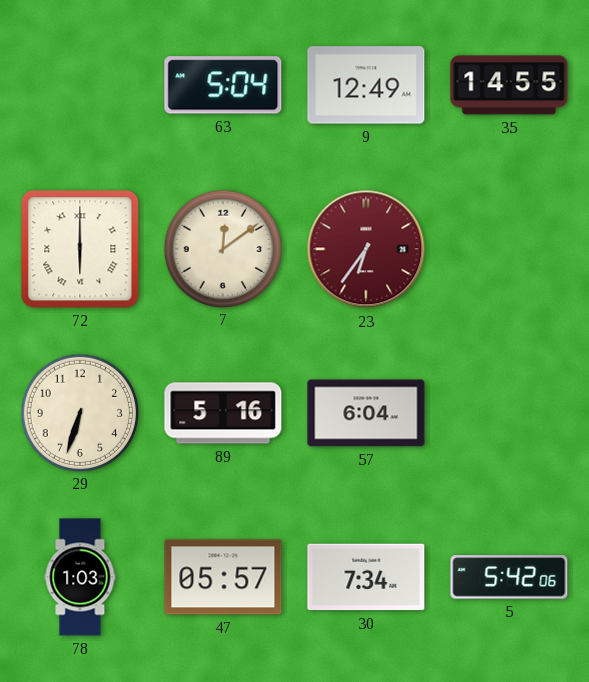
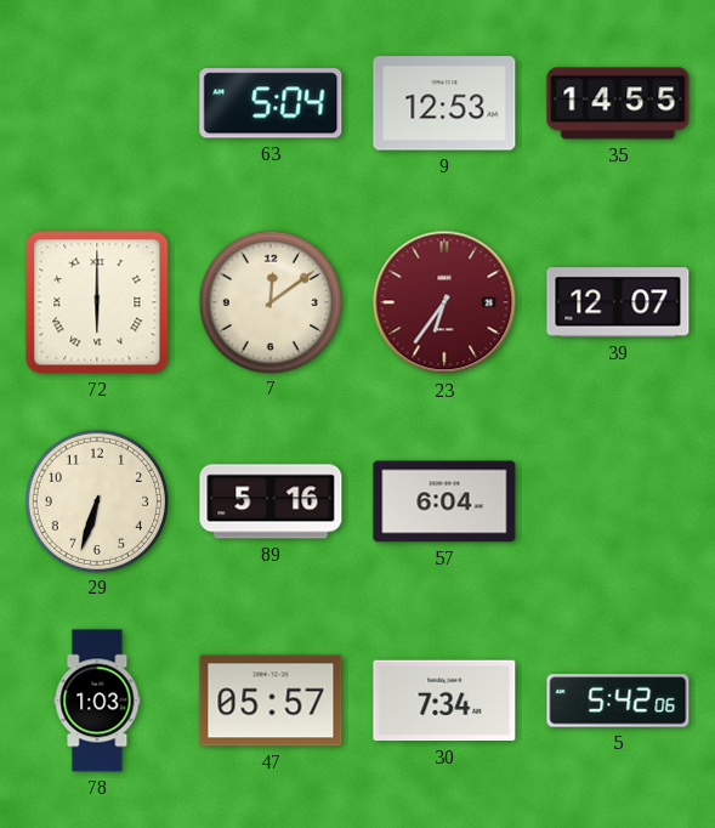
9: 12:49 -> 12:53 (444, 103)
39: none -> 12:07 (618, 302)
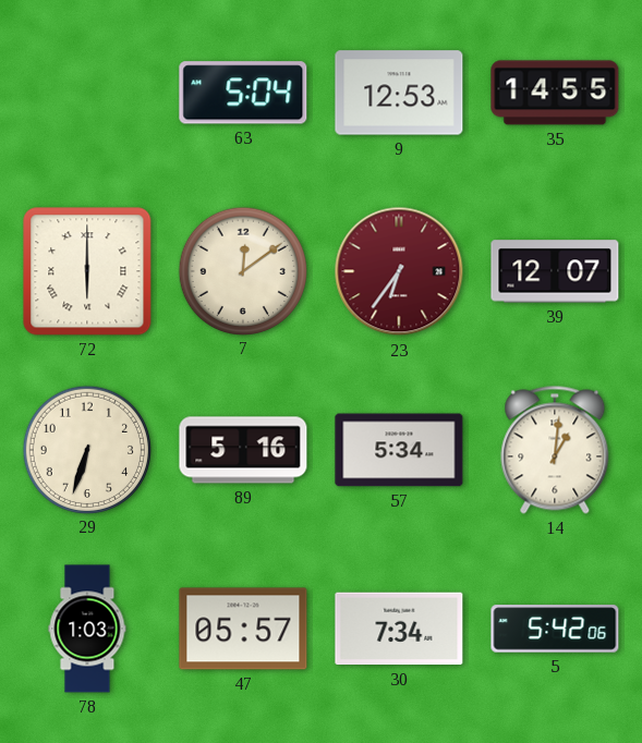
57: 6:04 -> 5:34 (399, 450)
14: none -> 1:01 (555, 450)
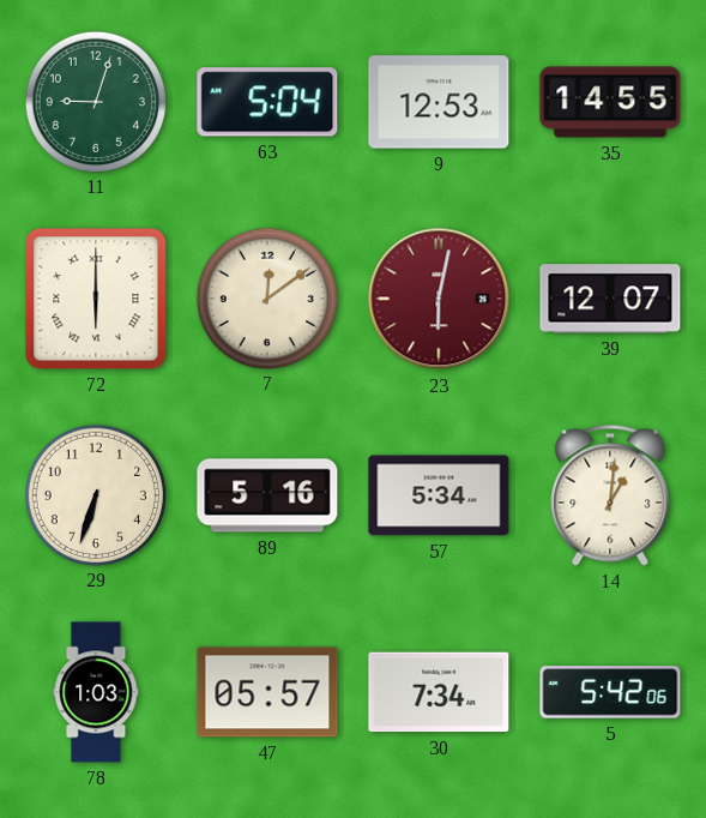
11: none -> 9:03 (95, 101)
23: 6:36 -> 6:02 (439, 299)
